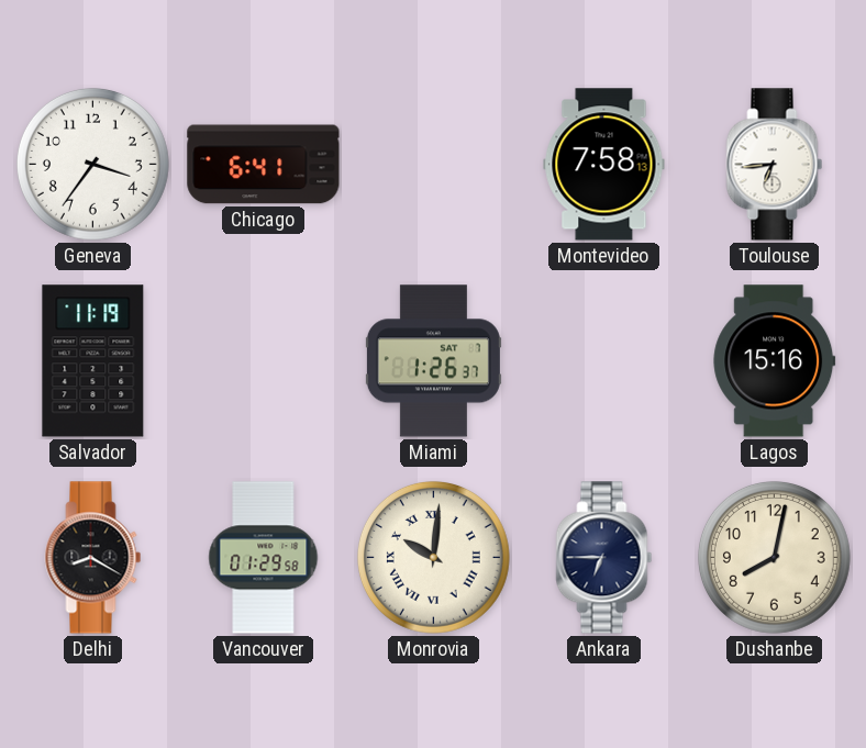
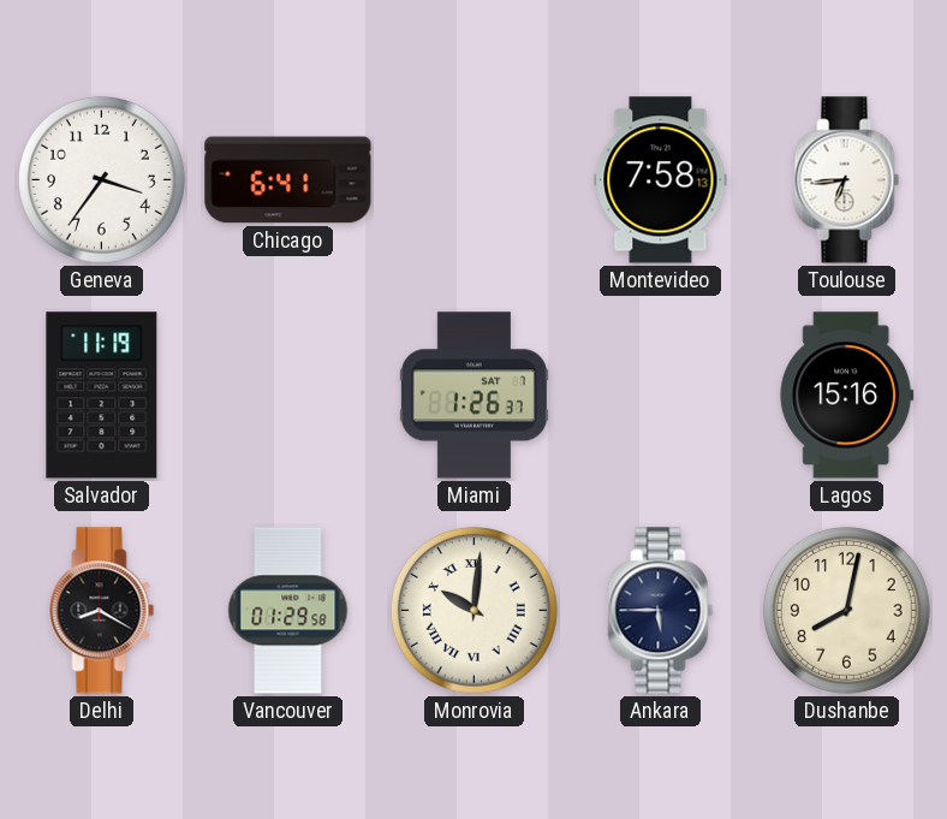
Ankara: 6:45 -> 5:45 (661, 611)
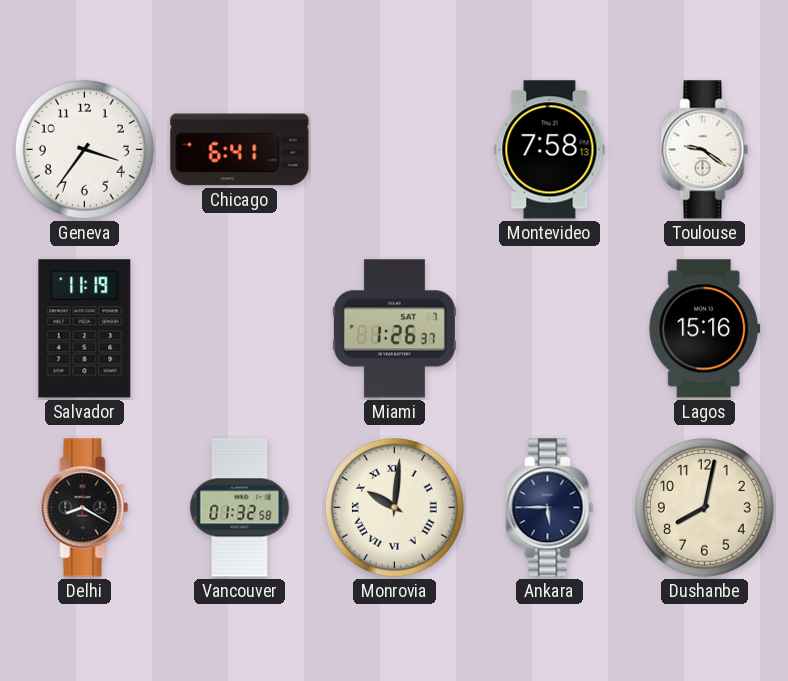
Toulouse: 6:44 -> 9:21 (705, 150)
Vancouver: 01:29 -> 01:32 (240, 508)
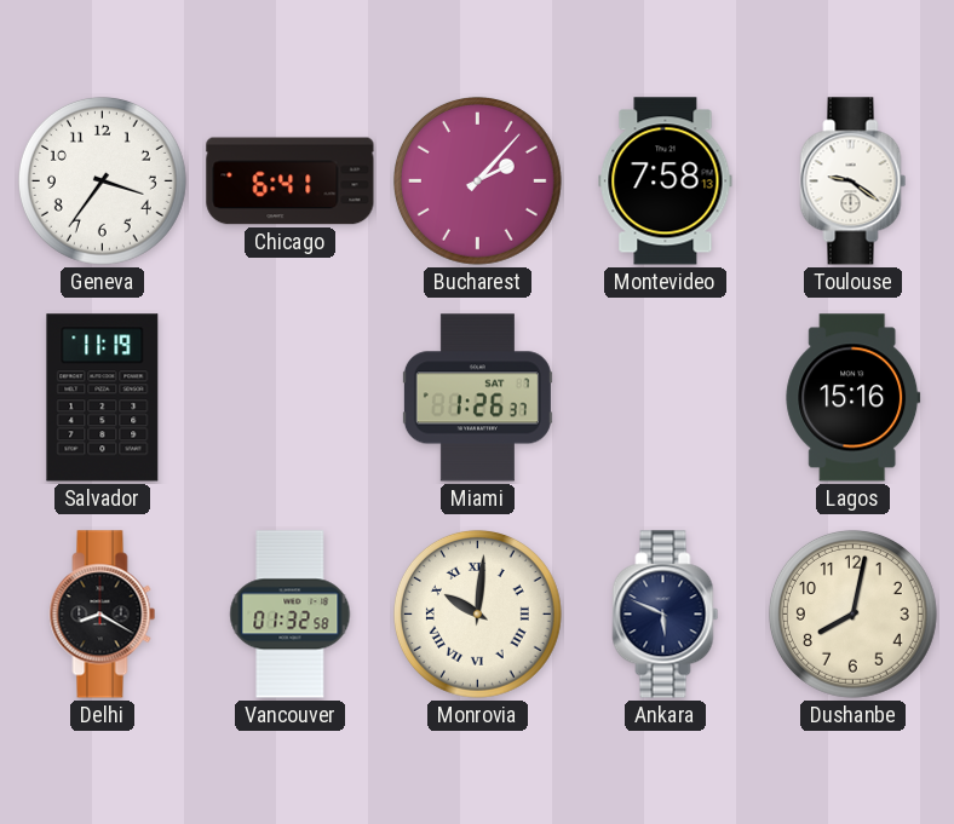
Bucharest: none -> 2:07 (477, 180)
Ankara: 5:45 -> 5:49 (666, 615)
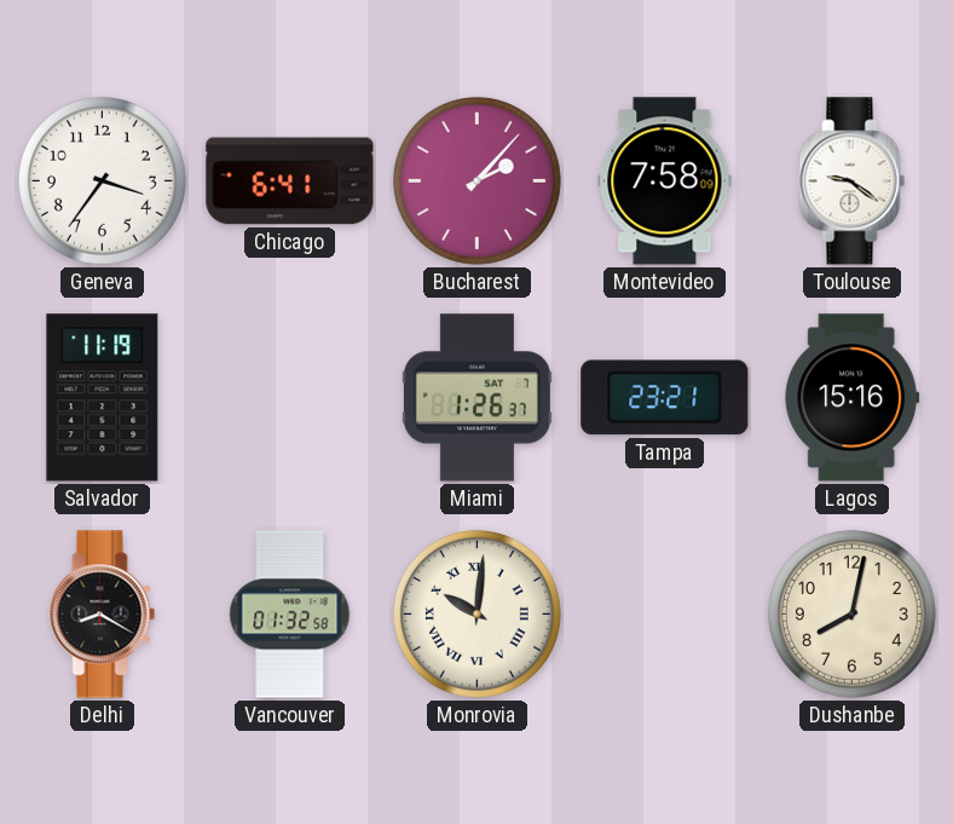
Montevideo: 7:58:13 -> 7:58:09 (665, 181)
Tampa: none -> 23:21 (665, 398)
Ankara: 5:49 -> none (666, 615)
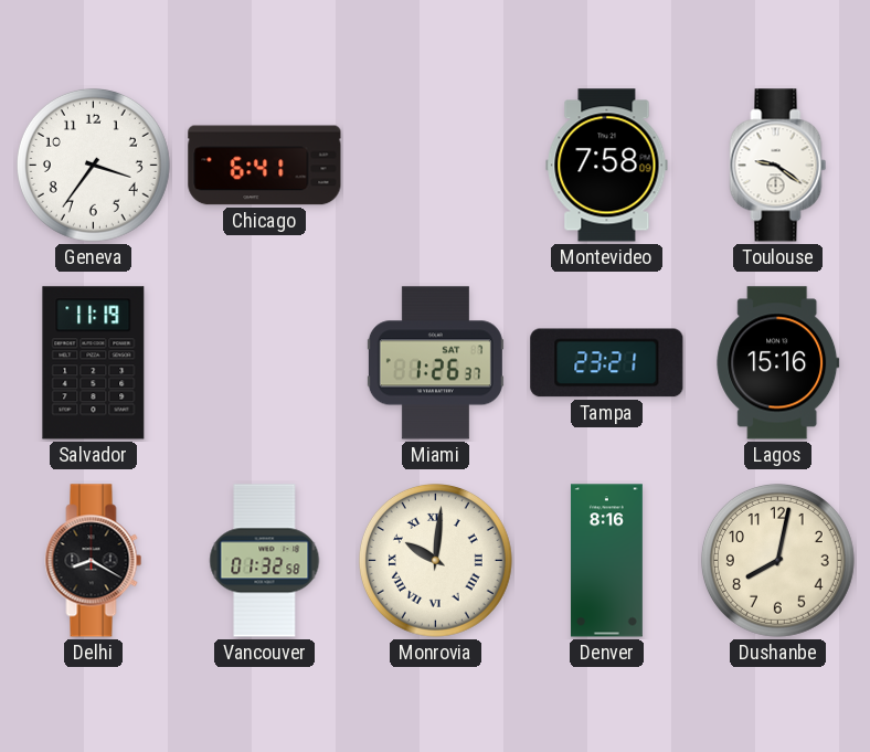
Bucharest: 2:07 -> none (477, 180)
Denver: none -> 8:16 (606, 561)
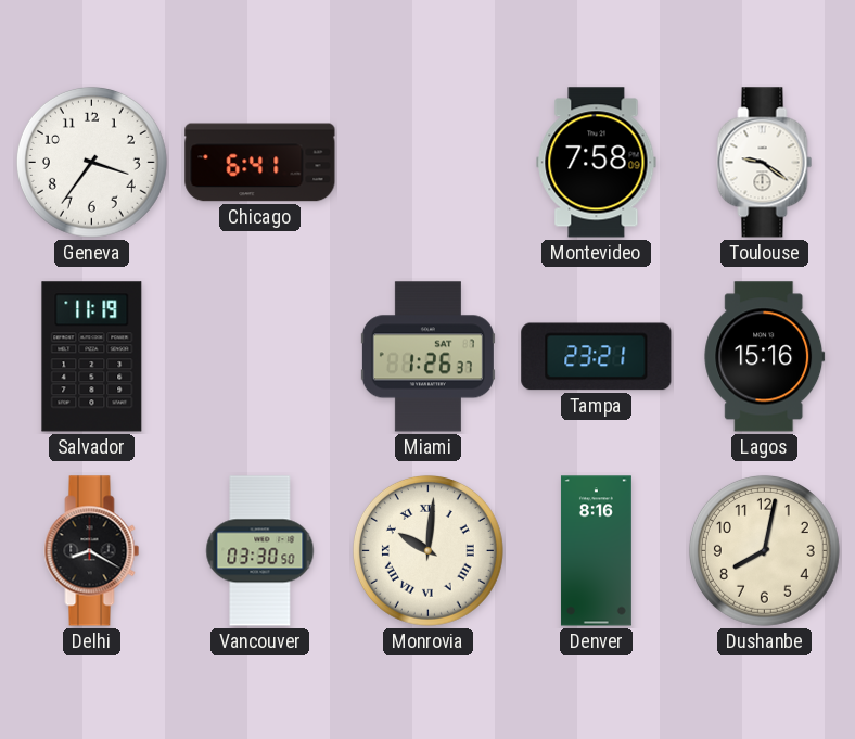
Vancouver: 01:32 -> 03:30 (260, 551)
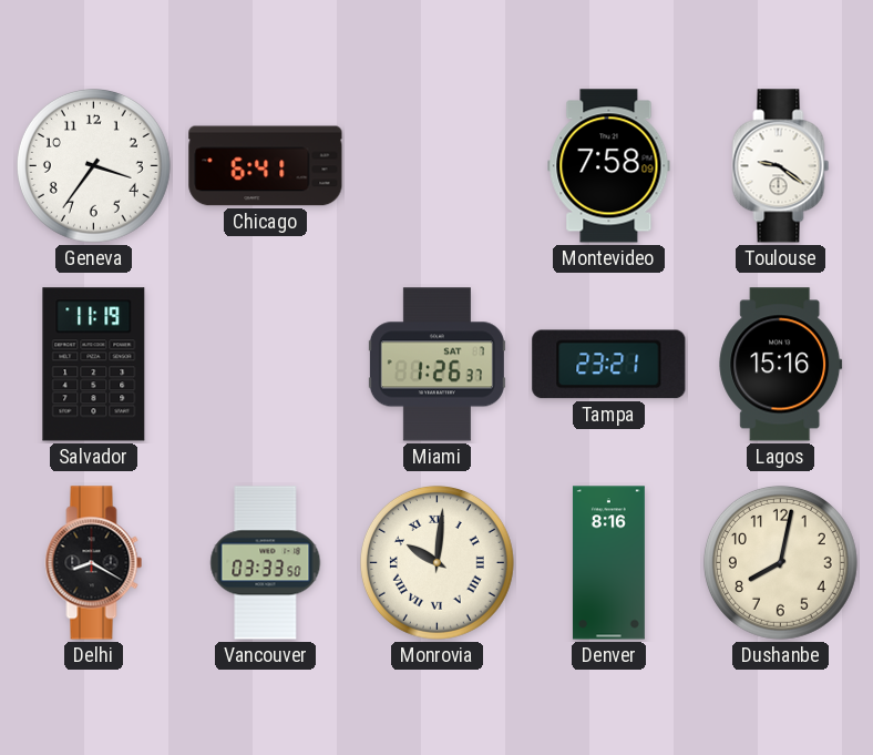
Vancouver: 03:30 -> 03:33 (266, 563)
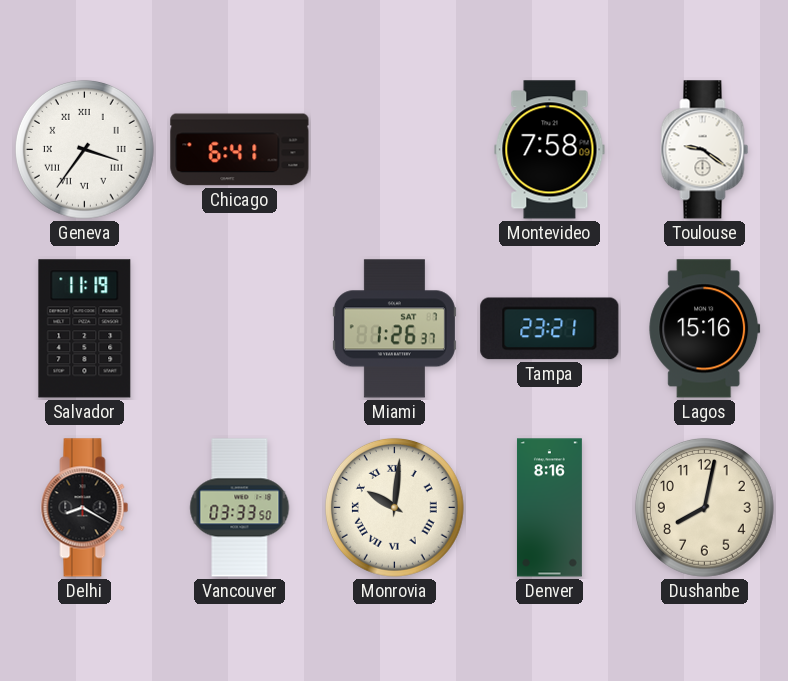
Geneva numerals: Arabic -> Roman (84, 149)
